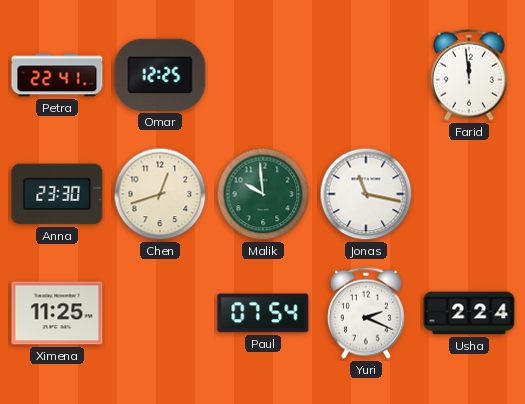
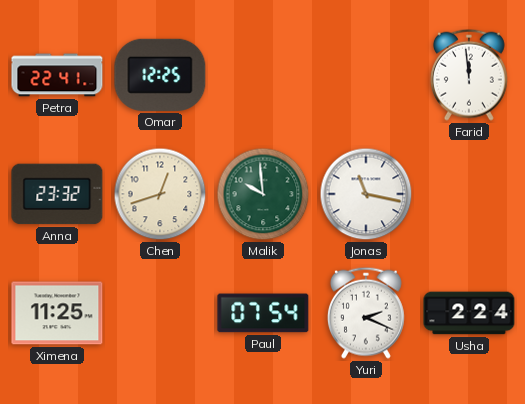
Anna: 23:30 -> 23:32 (57, 194)
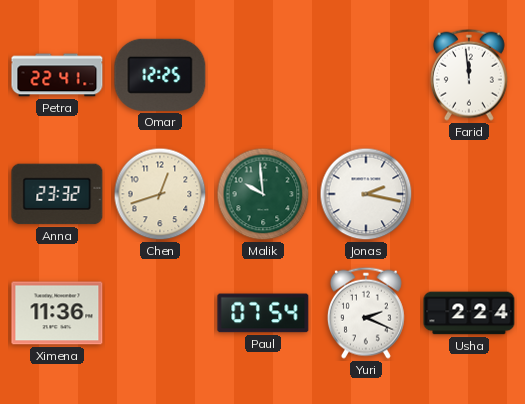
Jonas: 11:17 -> 2:17 (366, 194)
Ximena: 11:25 -> 11:36 (57, 313)
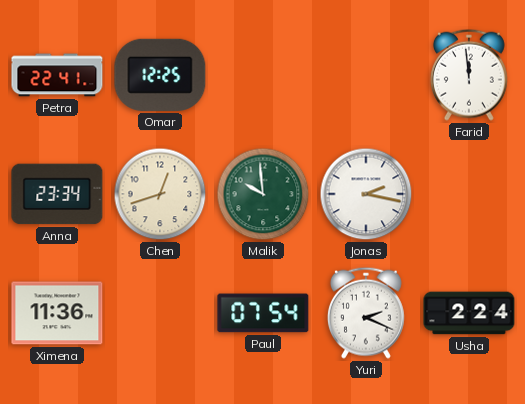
Anna: 23:32 -> 23:34 (57, 194)
